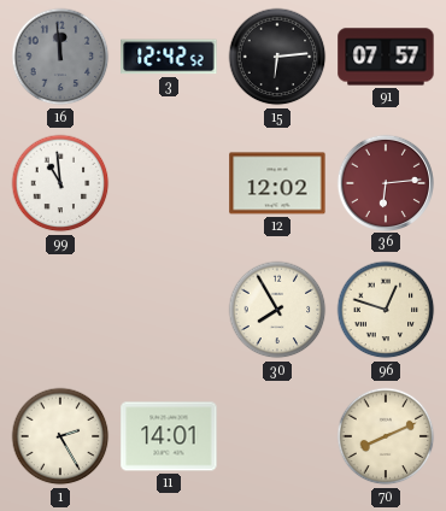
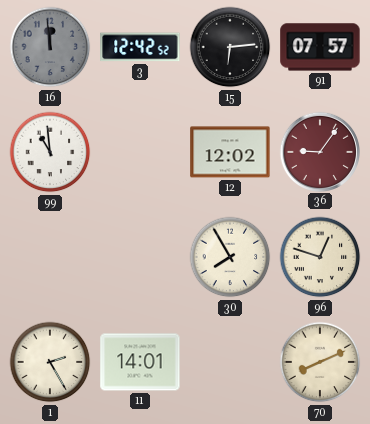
36: 6:14 -> 9:06 (319, 151)
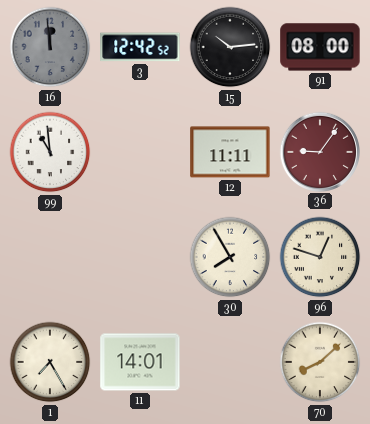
15: 6:14 -> 10:14 (230, 47)
91: 07:57 -> 08:00 (320, 47)
12: 12:02 -> 11:11 (230, 152)
1: 2:25 -> 7:25 (50, 362)
70: 8:11 -> 8:08 (320, 362)
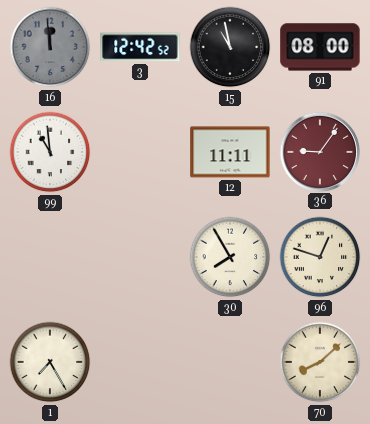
15: 10:14 -> 10:58 (230, 47)
11: 14:01 -> none (140, 362)
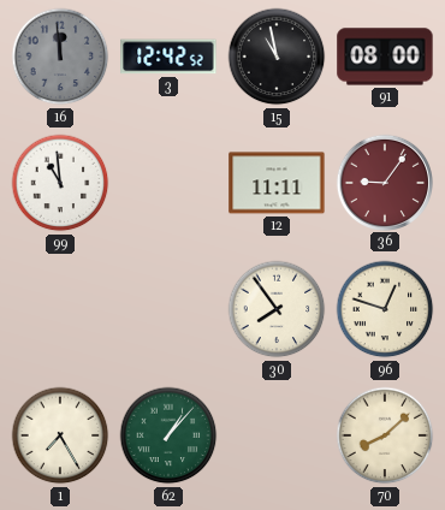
30: 7:55 -> 7:54 (277, 309)
62: none -> 1:07 (168, 435)
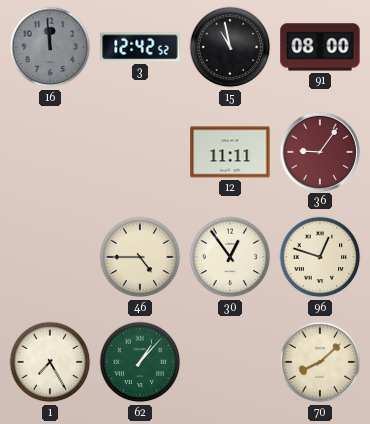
99: 10:59 -> none (60, 183)
46: none -> 4:45 (140, 257)
30: 7:54 -> 12:54 (230, 257)
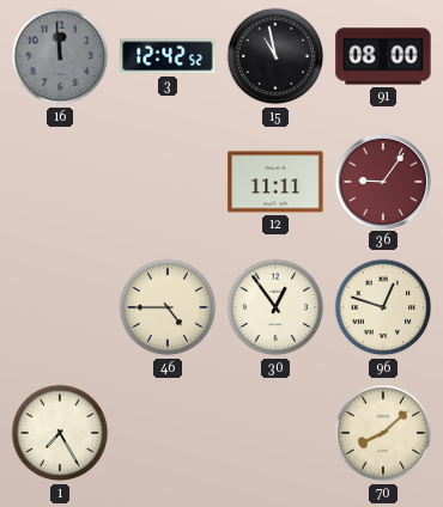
62: 1:07 -> none (140, 362)
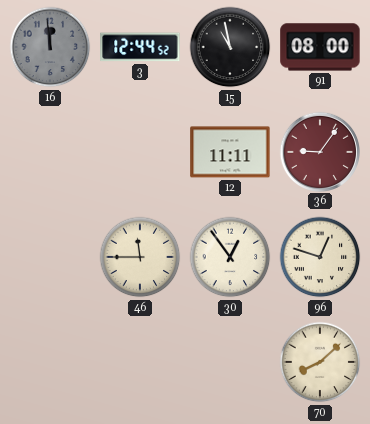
3: 12:42 -> 12:44 (140, 47)
46: 4:45 -> 11:45 (140, 257)
1: 7:25 -> none (60, 433)
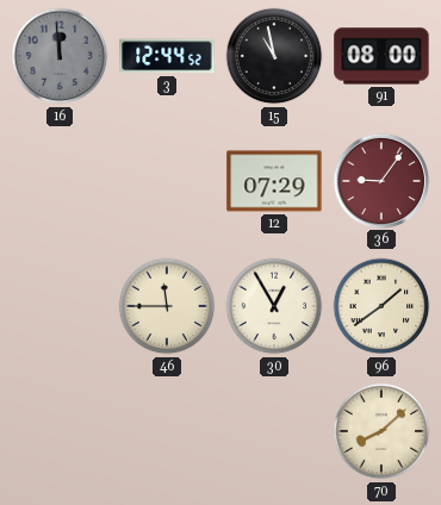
12: 11:11 -> 07:29 (274, 181)
30: 12:54 -> 12:55 (274, 306)
96: 12:48 -> 1:39 (381, 306)
